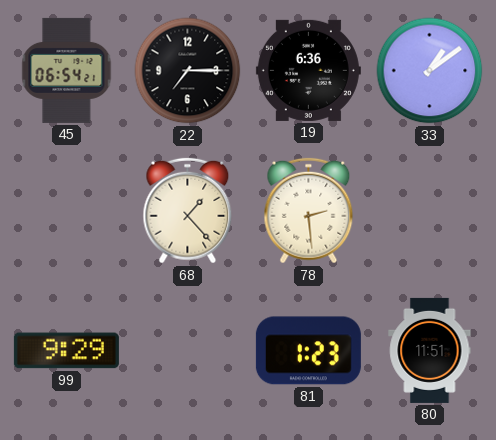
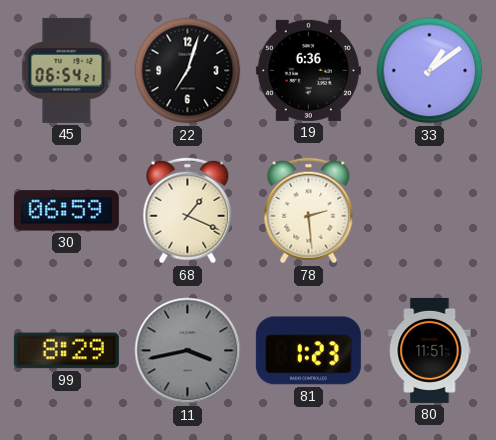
22: 7:15 -> 7:03 (188, 71)
30: none -> 06:59 (66, 211)
68: 1:23 -> 1:19 (188, 211)
99: 9:29 -> 8:29 (66, 351)
11: none -> 3:43 (188, 351)
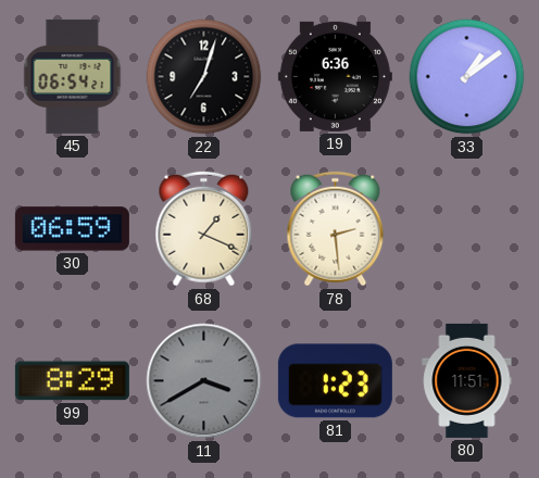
11: 3:43 -> 3:40 (204, 381)
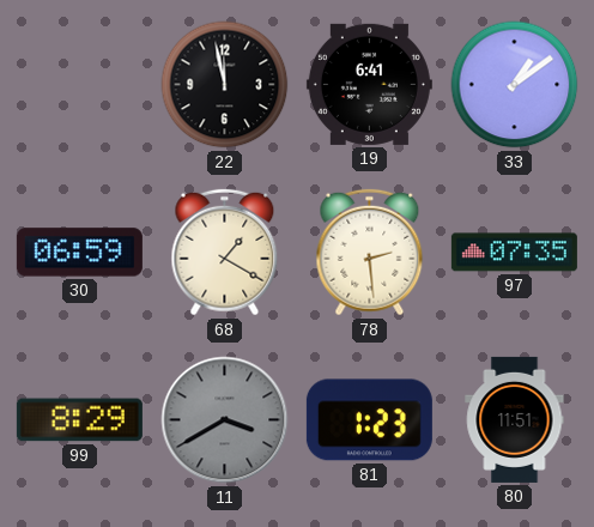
45: 06:54 -> none (73, 76)
22: 7:03 -> 11:58 (225, 85)
19: 6:36 -> 6:41 (369, 84)
68: 1:19 -> 1:20 (225, 253)
97: none -> 07:35 (514, 253)
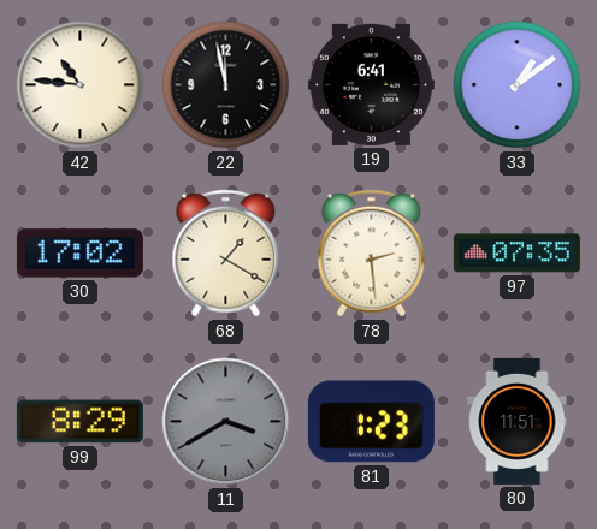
42: none -> 10:46 (81, 85)
30: 06:59 -> 17:02 (79, 254)
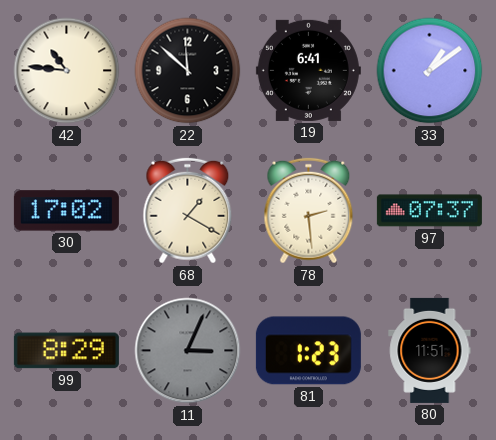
22: 11:58 -> 11:52 (188, 71)
97: 07:35 -> 07:37 (429, 211)
11: 3:40 -> 3:04 (188, 351)
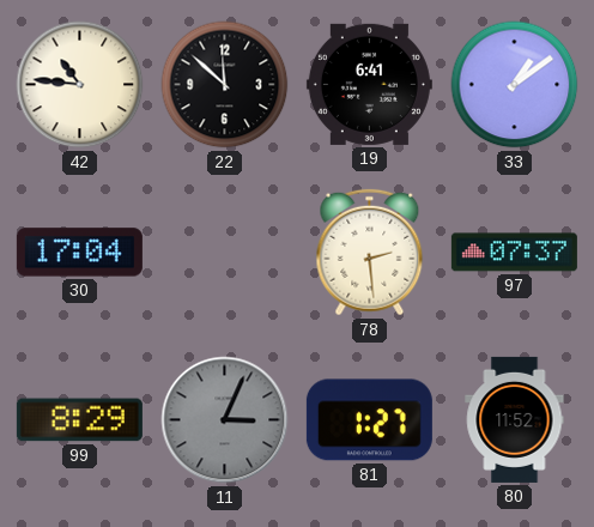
30: 17:02 -> 17:04 (79, 253)
68: 1:20 -> none (188, 211)
81: 1:23 -> 1:27 (369, 420)
80: 11:51 -> 11:52 (515, 419)
